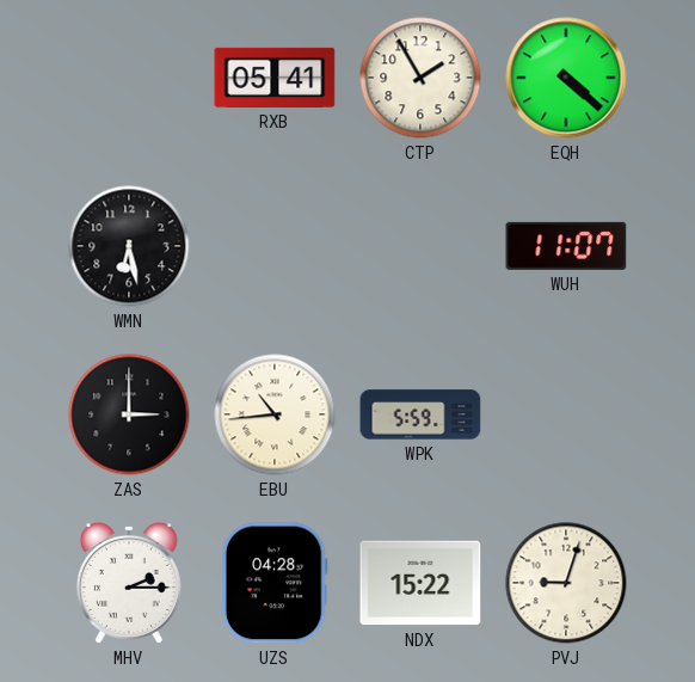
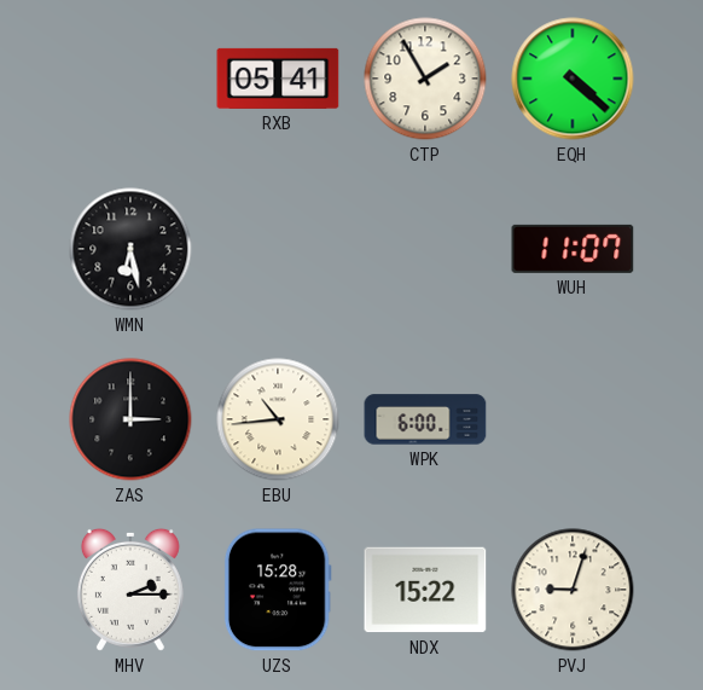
WPK: 5:59 -> 6:00 (425, 419)
UZS: 04:28 -> 15:28 (278, 590)
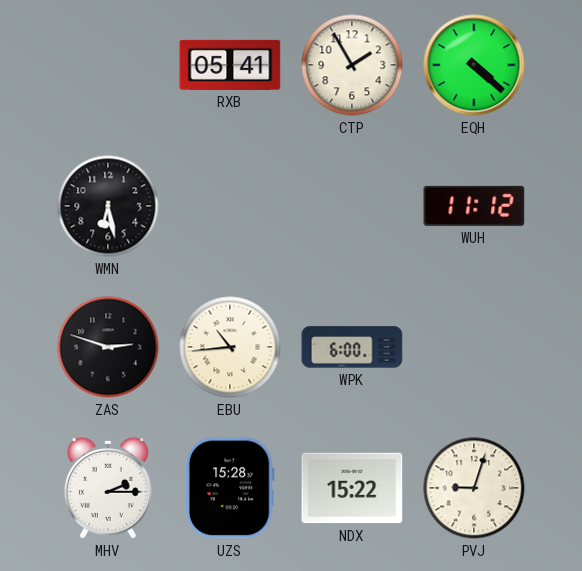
WUH: 11:07 -> 11:12 (474, 206)
ZAS: 3:00 -> 2:48 (108, 347)
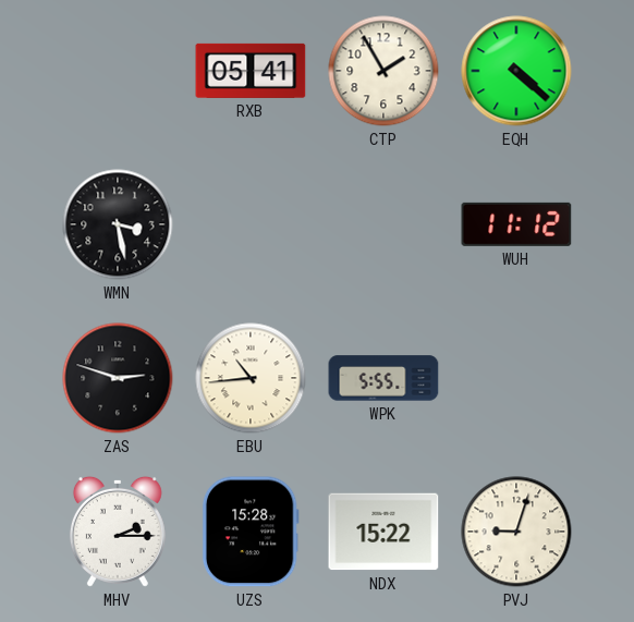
WMN: 6:28 -> 3:28 (118, 224)
WPK: 6:00 -> 5:55 (383, 378)
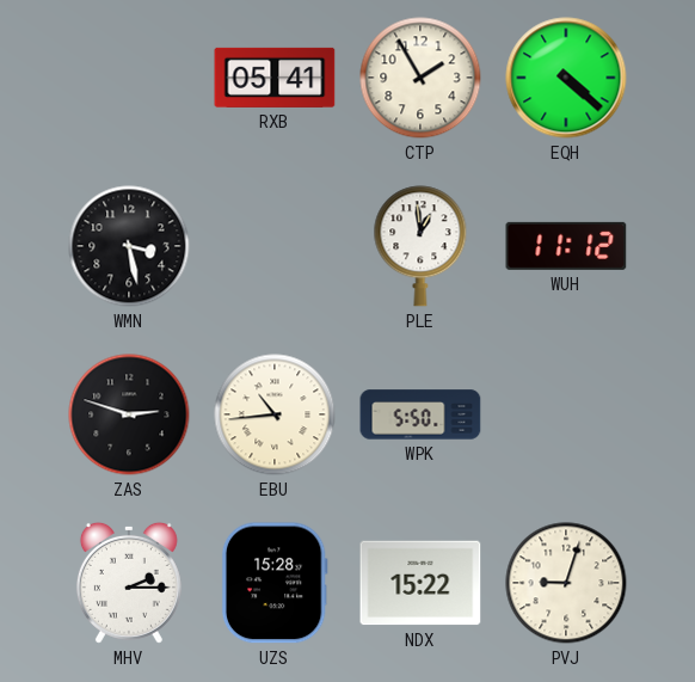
PLE: none -> 12:59 (420, 246)
WPK: 5:55 -> 5:50 (420, 414)
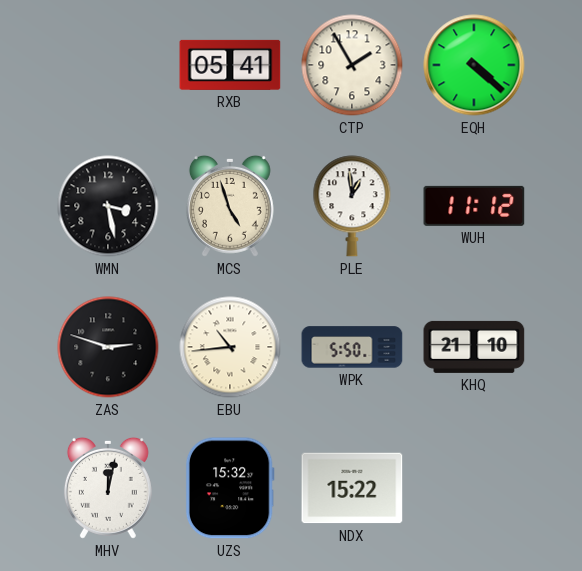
MCS: none -> 4:57 (230, 206)
KHQ: none -> 21:10 (474, 347)
MHV: 2:15 -> 12:02 (108, 488)
UZS: 15:28 -> 15:32 (230, 488)
PVJ: 9:03 -> none (566, 583)
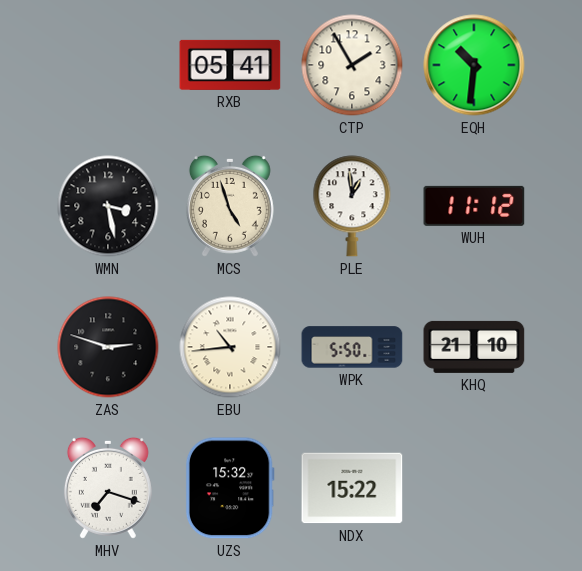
EQH: 4:22 -> 10:31 (474, 65)
MHV: 12:02 -> 7:18 (108, 488)
